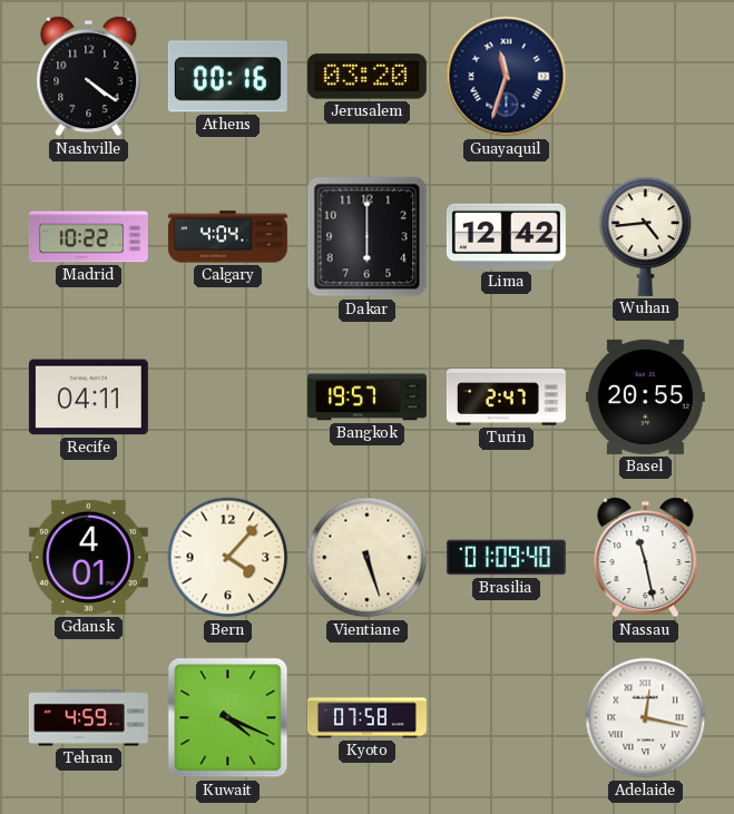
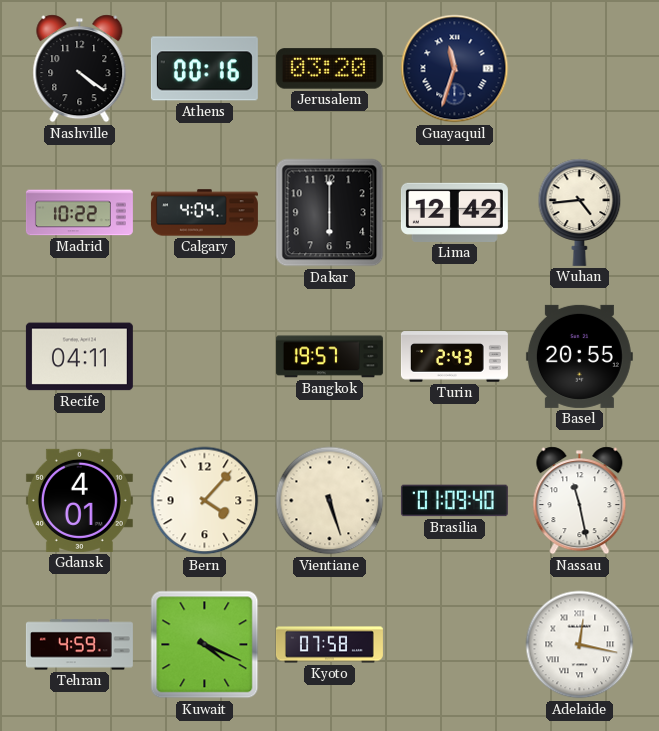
Turin: 2:47 -> 2:43 (454, 357)
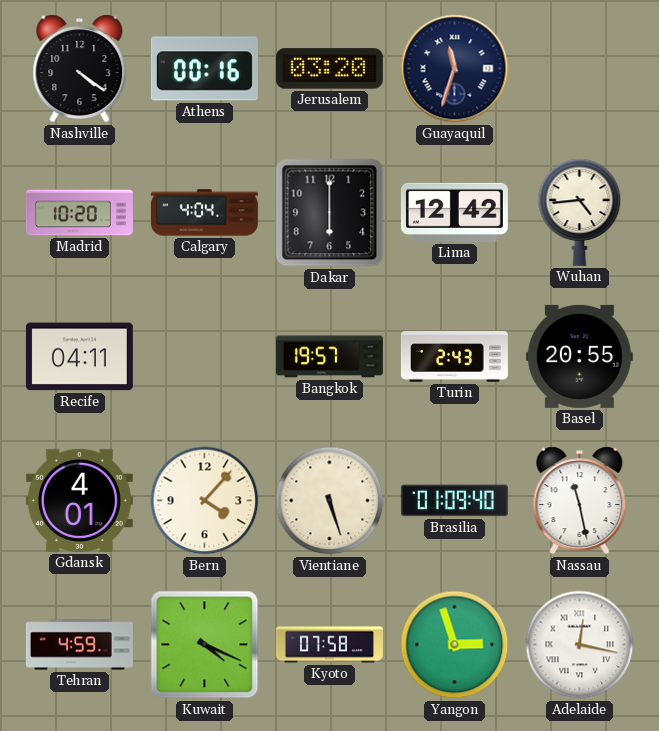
Madrid: 10:22 -> 10:20 (79, 213)
Yangon: none -> 2:57 (455, 645)
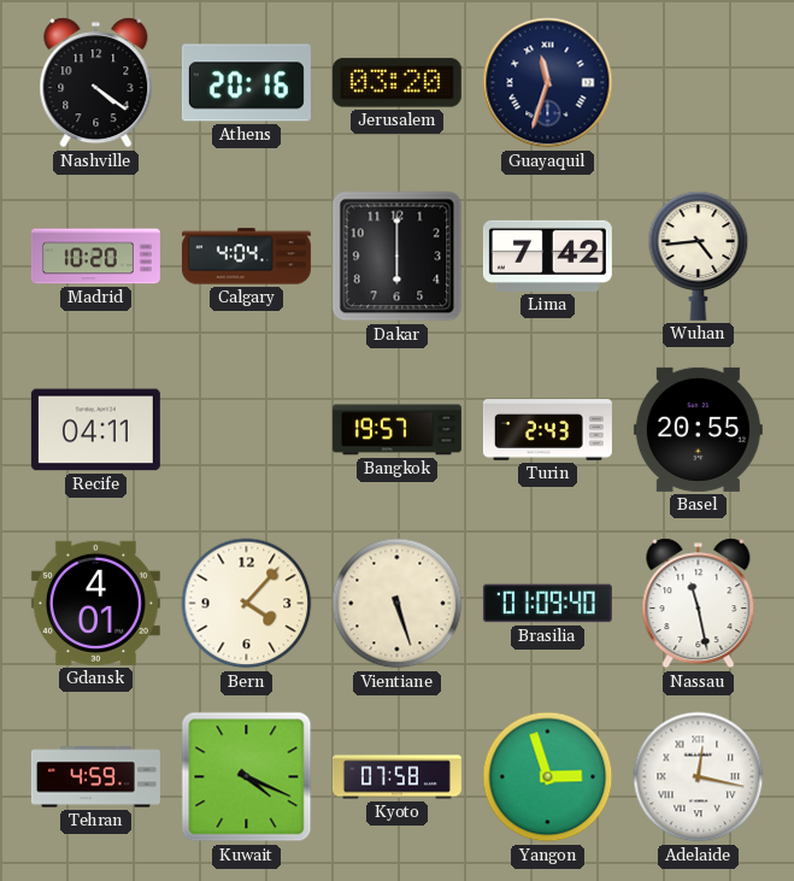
Athens: 00:16 -> 20:16 (246, 83)
Lima: 12:42 -> 7:42 (547, 256)
